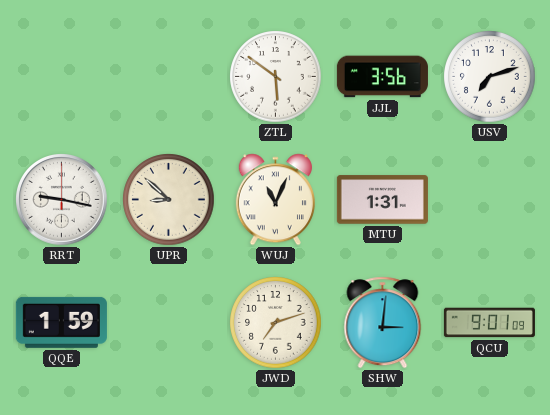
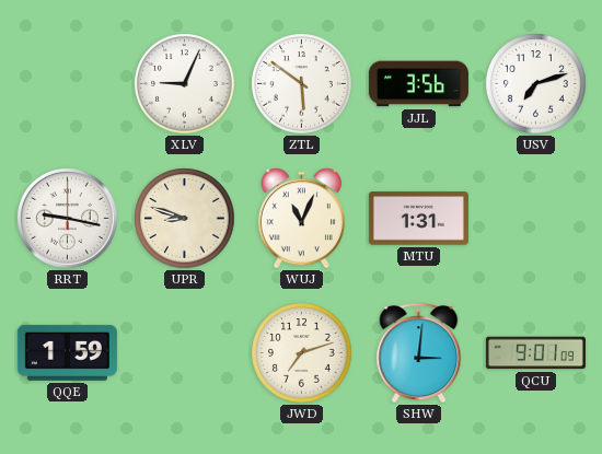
XLV: none -> 9:04 (185, 84)
UPR: 8:52 -> 8:48 (185, 219)
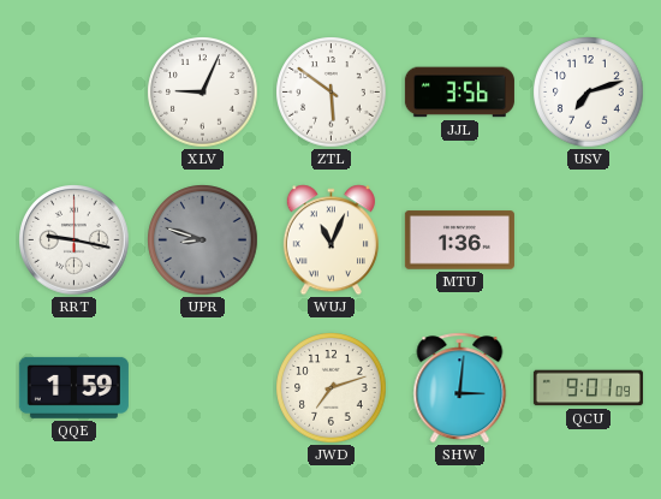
UPR dial: cream -> grey (203, 240)
MTU: 1:31 -> 1:36 (459, 240)
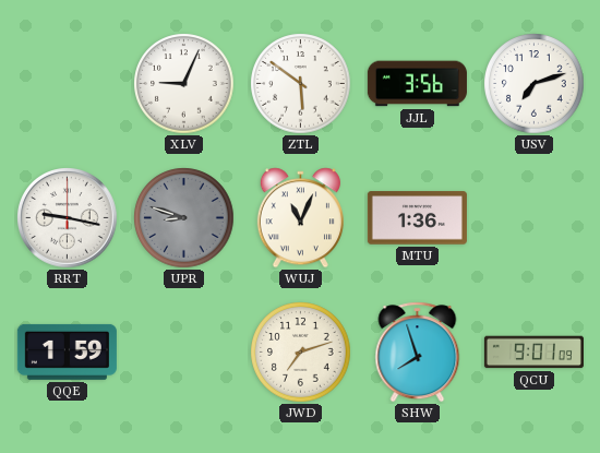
SHW: 3:01 -> 7:57 (418, 353)
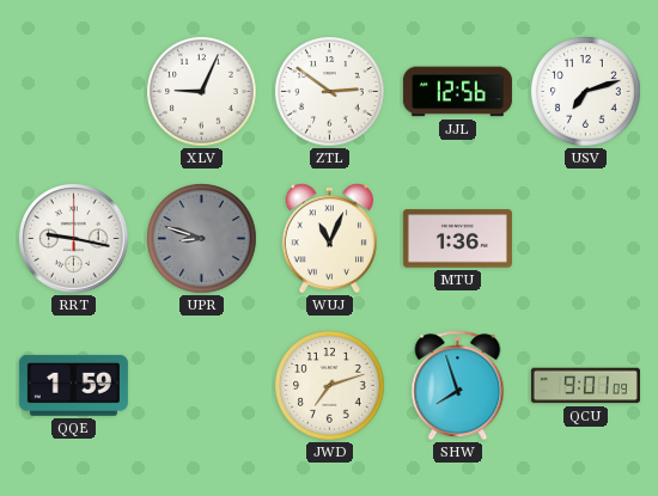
ZTL: 5:51 -> 2:51 (330, 92)
JJL: 3:56 -> 12:56 (457, 92)
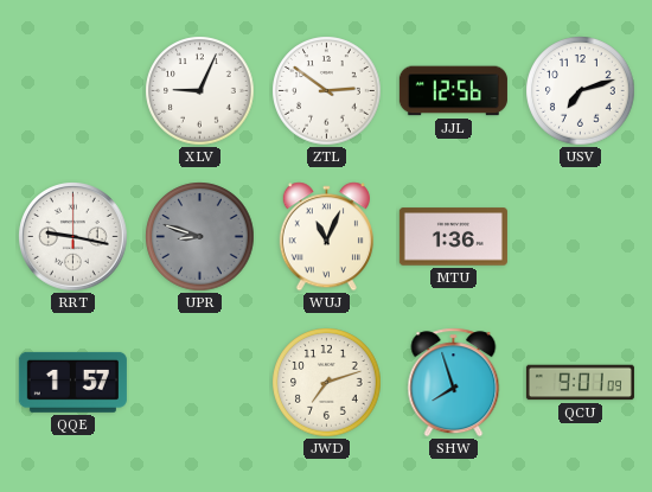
QQE: 1:59 -> 1:57 (72, 382)
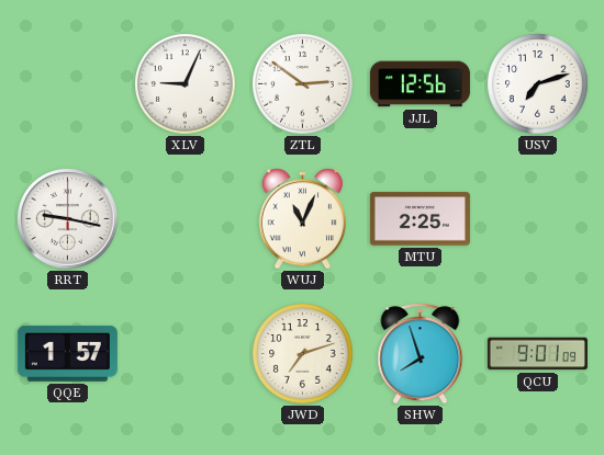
UPR: 8:48 -> none (200, 237)
MTU: 1:36 -> 2:25 (420, 219)
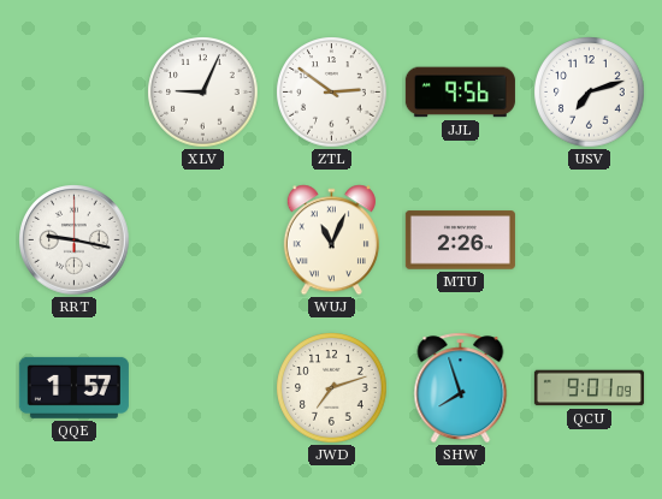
JJL: 12:56 -> 9:56 (460, 93)
MTU: 2:25 -> 2:26 (460, 240)
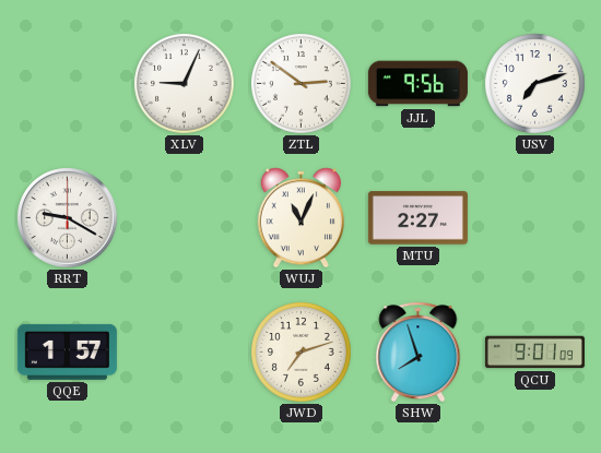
RRT: 9:17 -> 9:20 (68, 218)
MTU: 2:26 -> 2:27 (417, 218)
